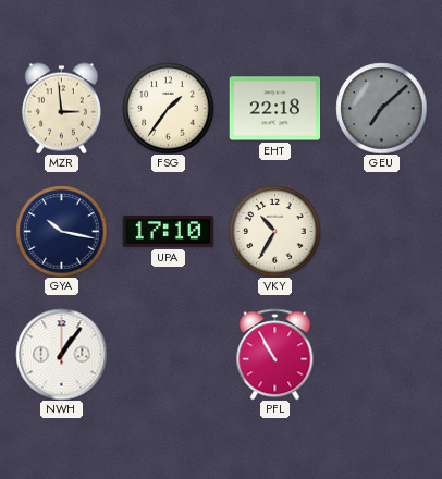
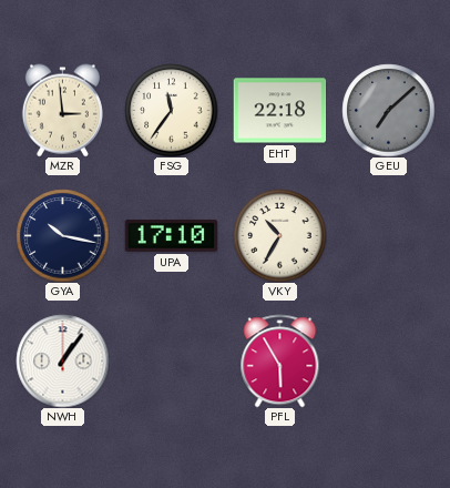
FSG: 1:36 -> 11:36 (171, 110)
PFL: 10:55 -> 5:55 (280, 360)
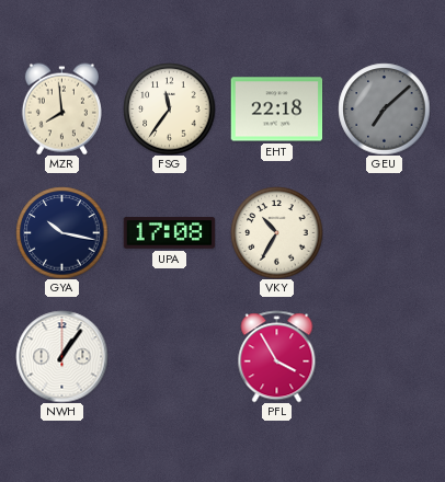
MZR: 2:59 -> 7:59 (61, 108)
UPA: 17:10 -> 17:08 (169, 233)
PFL: 5:55 -> 3:55 (277, 356)
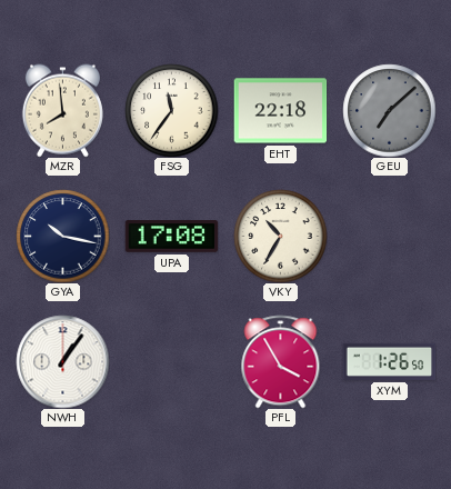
XYM: none -> 1:26 (389, 361)
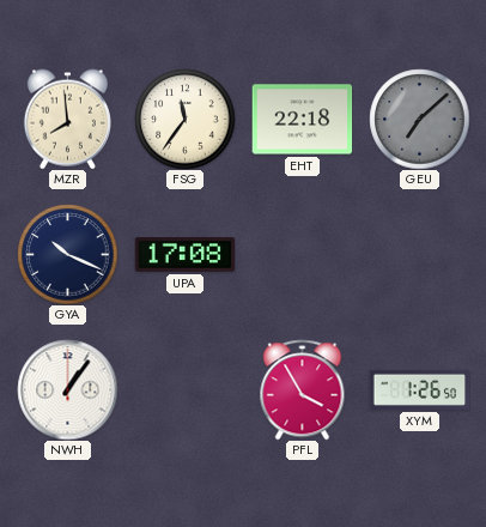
GYA: 10:17 -> 10:19 (67, 254)
VKY: 10:35 -> none (280, 236)
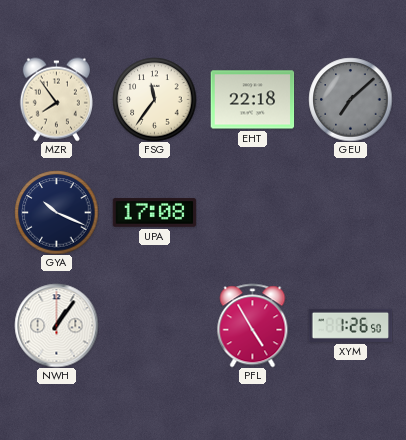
MZR: 7:59 -> 7:54 (56, 99)
PFL: 3:55 -> 4:55 (253, 325)
